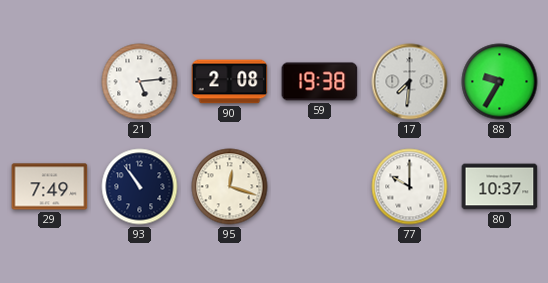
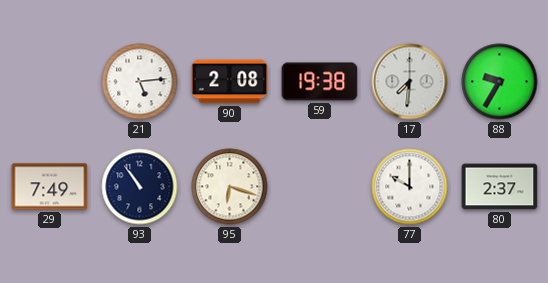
95: 12:18 -> 6:18 (230, 187)
80: 10:37 -> 2:37 (500, 187)
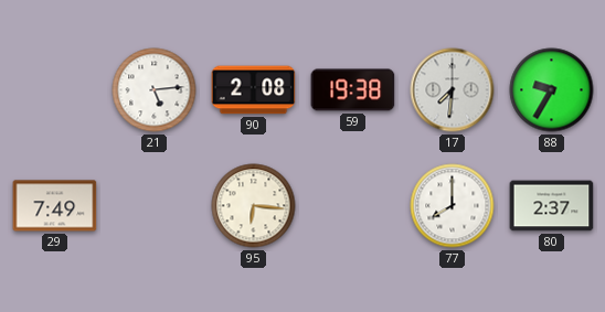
93: 10:54 -> none (140, 187)
95: 6:18 -> 6:16 (254, 206)
77: 10:00 -> 8:00 (453, 206)
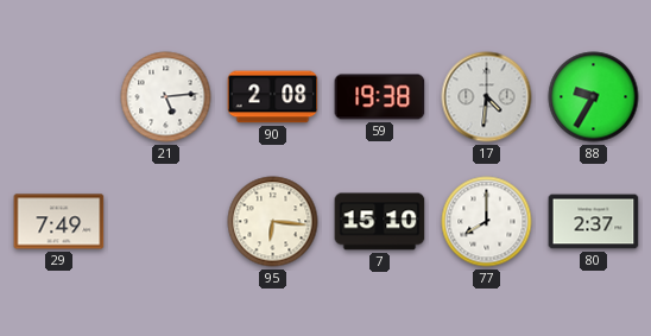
17: 7:31 -> 4:31 (487, 97)
7: none -> 15:10 (380, 222)
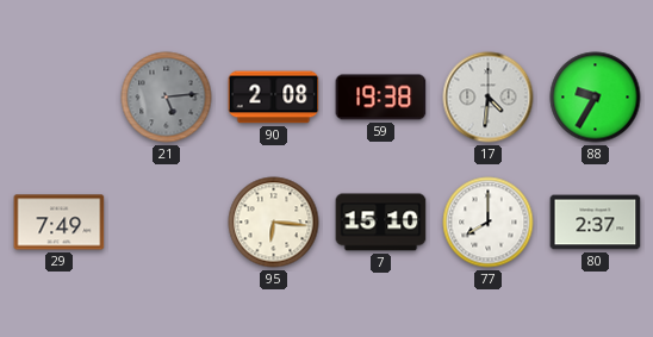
21 dial: white -> grey (167, 98)
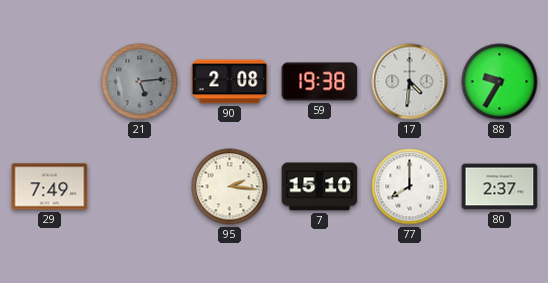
95: 6:16 -> 2:16 (230, 187)
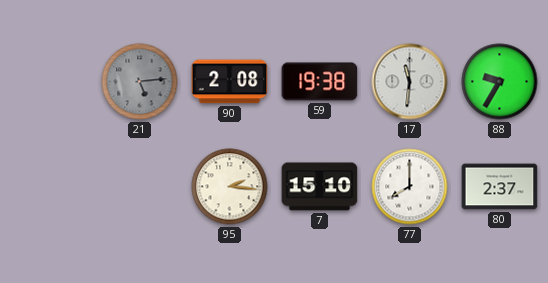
17: 4:31 -> 11:31 (410, 82)
29: 7:49 -> none (50, 187)
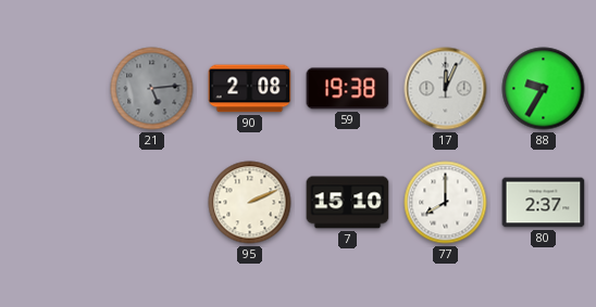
17: 11:31 -> 12:04 (446, 89)
95: 2:16 -> 2:11 (250, 203)
